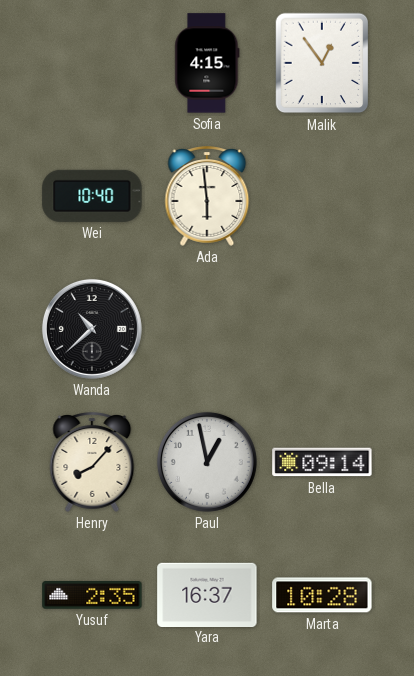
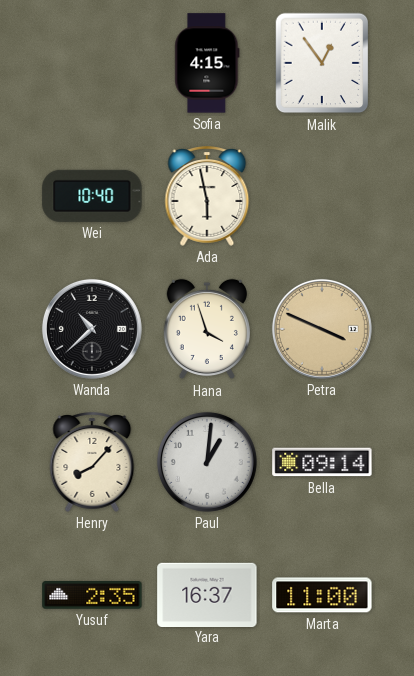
Ada: 5:59 -> 5:58 (207, 196)
Hana: none -> 3:57 (207, 329)
Petra: none -> 3:49 (322, 329)
Paul: 12:58 -> 1:01 (207, 462)
Marta: 10:28 -> 11:00 (322, 595)
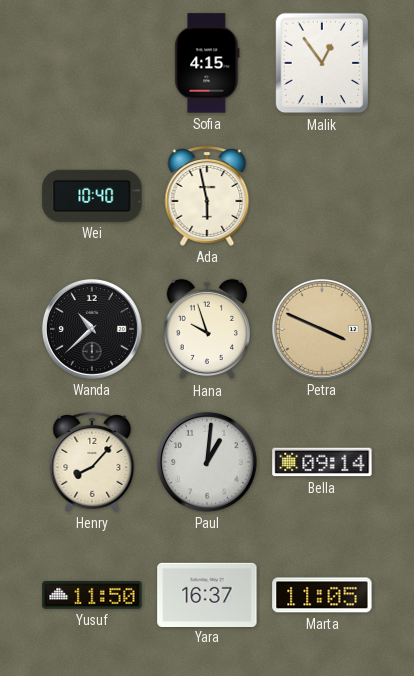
Hana: 3:57 -> 9:57 (207, 329)
Yusuf: 2:35 -> 11:50 (92, 595)
Marta: 11:00 -> 11:05 (322, 595)
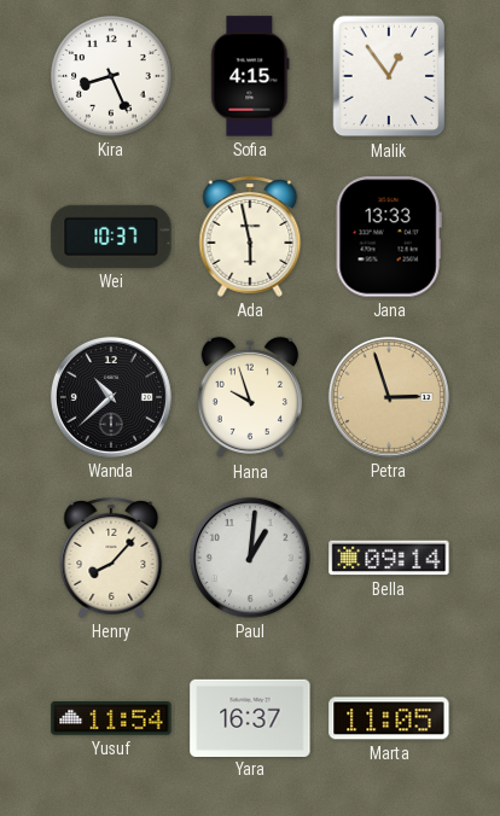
Kira: none -> 8:26 (111, 76)
Wei: 10:40 -> 10:37 (111, 237)
Jana: none -> 13:33 (389, 237)
Petra: 3:49 -> 2:57 (389, 397)
Yusuf: 11:50 -> 11:54 (111, 718)
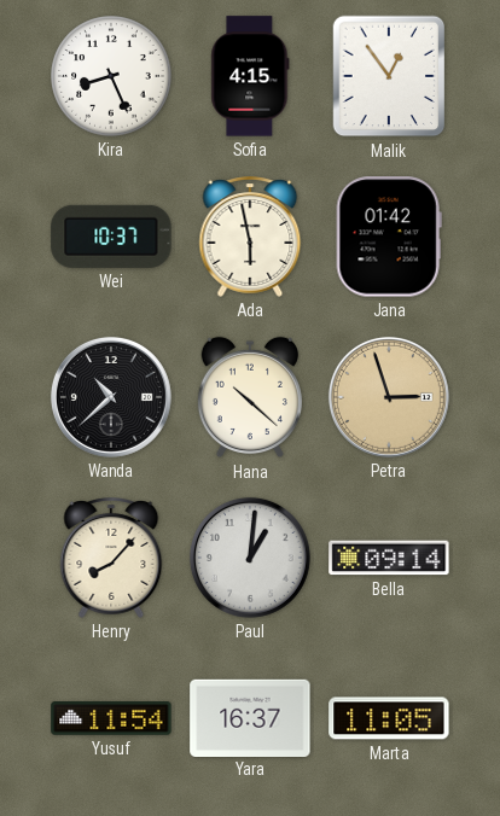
Jana: 13:33 -> 01:42 (389, 237)
Hana: 9:57 -> 10:22 (250, 397)
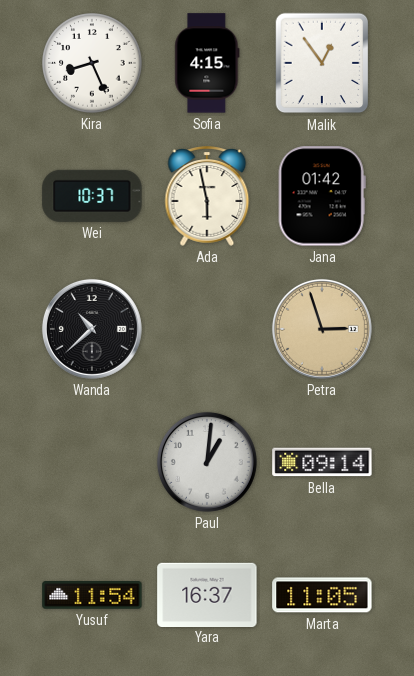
Hana: 10:22 -> none (250, 397)
Henry: 8:07 -> none (111, 558)
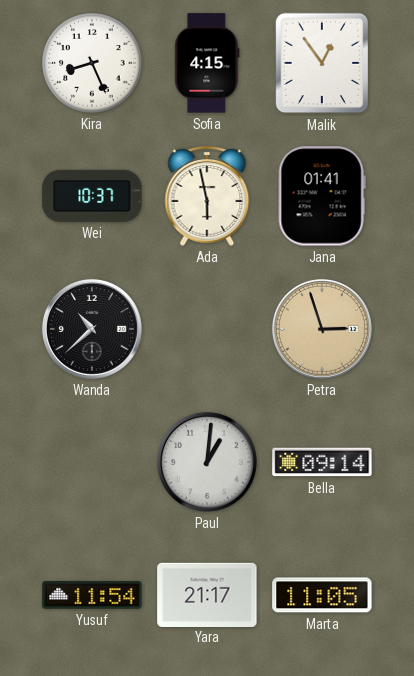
Jana: 01:42 -> 01:41 (322, 196)
Yara: 16:37 -> 21:17 (207, 594)
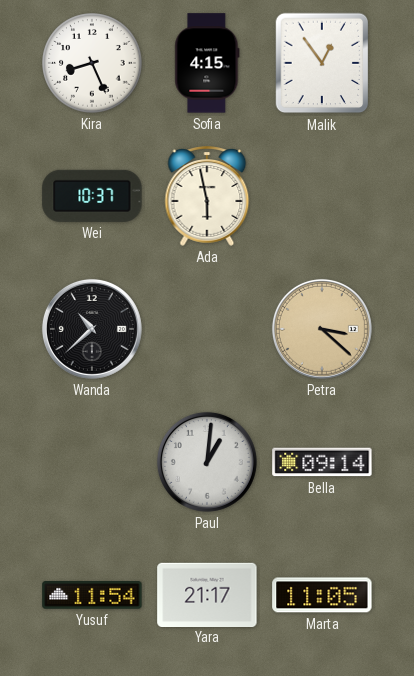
Jana: 01:41 -> none (322, 196)
Petra: 2:57 -> 3:22 (322, 329)
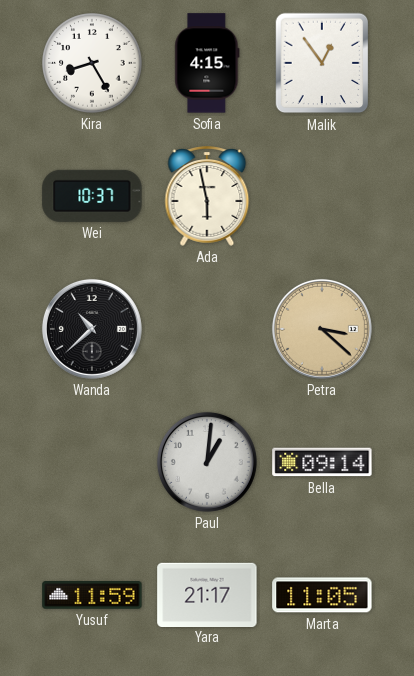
Kira: 8:26 -> 8:25 (92, 63)
Yusuf: 11:54 -> 11:59 (92, 595)
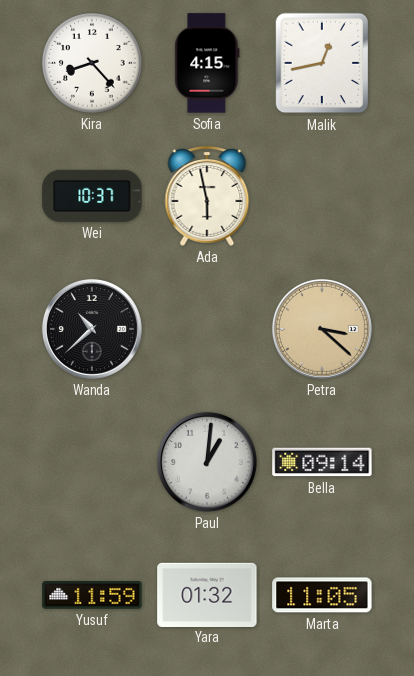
Kira: 8:25 -> 8:23 (92, 63)
Malik: 12:54 -> 12:43 (322, 63)
Yara: 21:17 -> 01:32 (207, 594)
